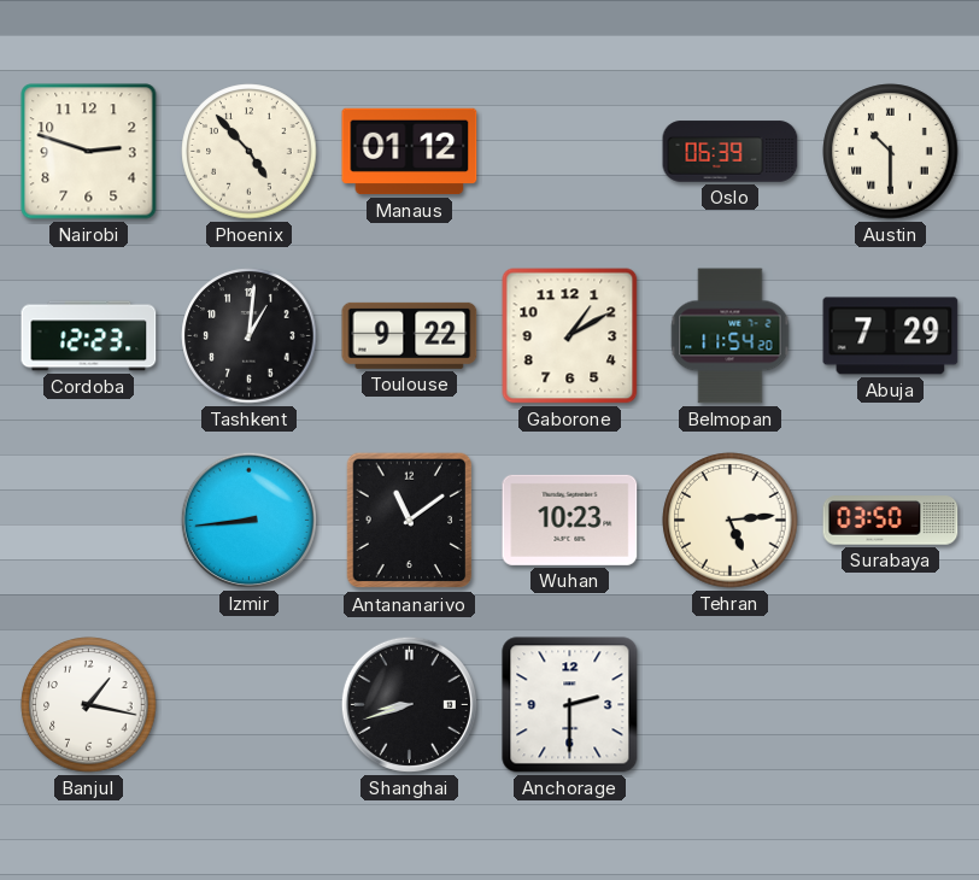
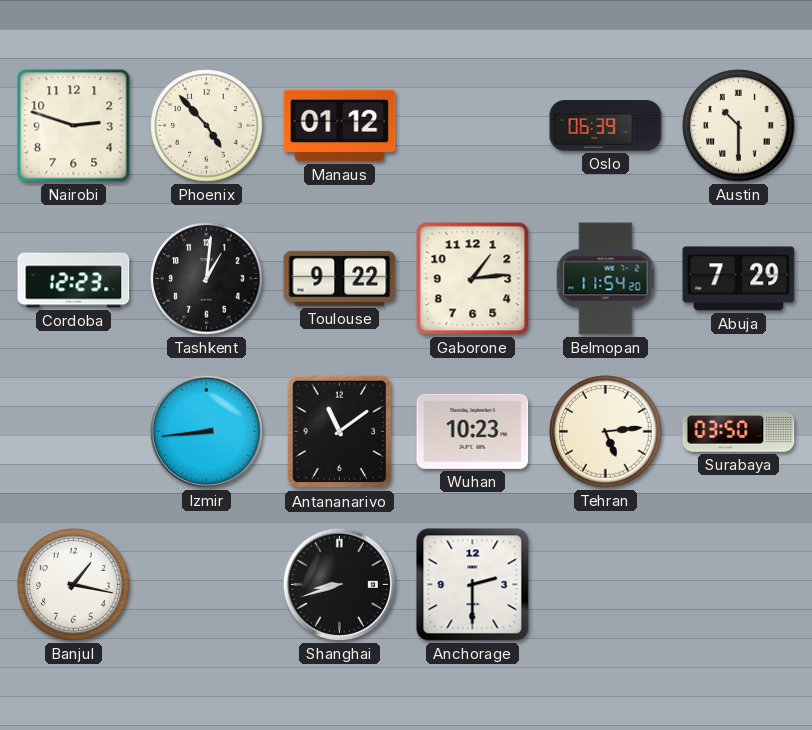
Gaborone: 1:10 -> 1:14 (473, 279)
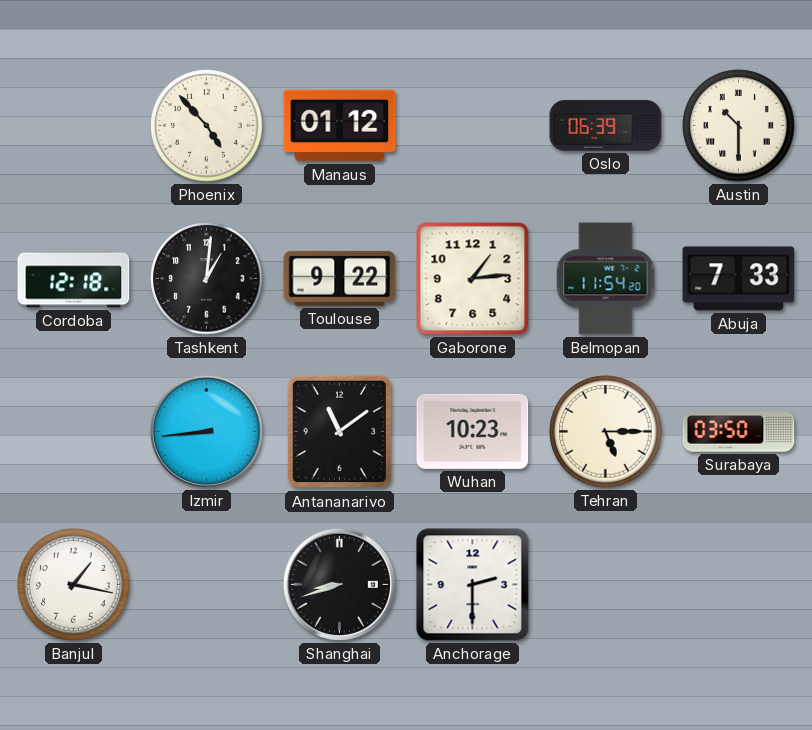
Nairobi: 2:48 -> none (74, 126)
Cordoba: 12:23 -> 12:18 (74, 279)
Abuja: 7:29 -> 7:33 (739, 279)
Tehran: 5:14 -> 5:15 (606, 432)
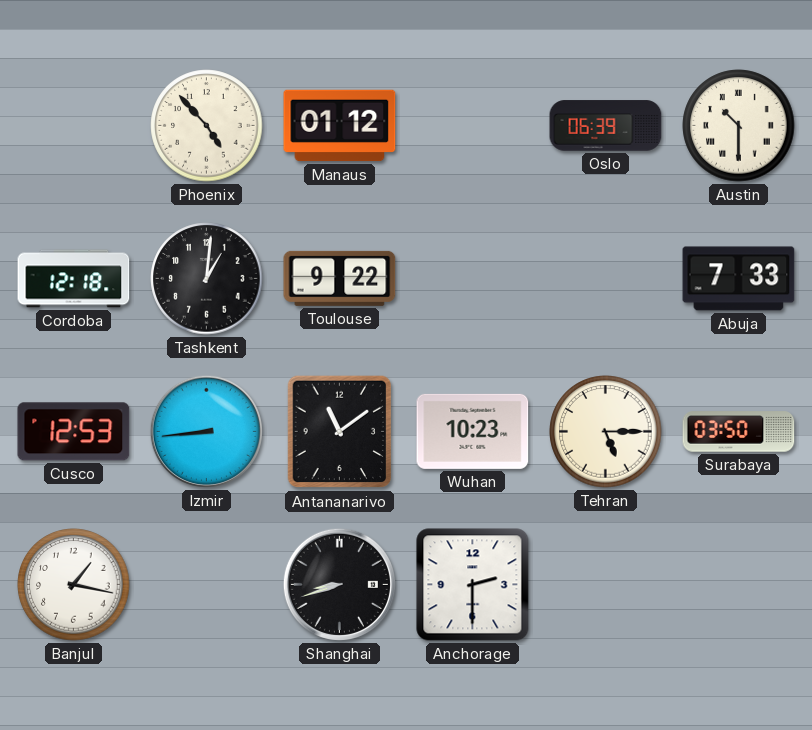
Gaborone: 1:14 -> none (473, 279)
Belmopan: 11:54 -> none (606, 279)
Cusco: none -> 12:53 (74, 432)
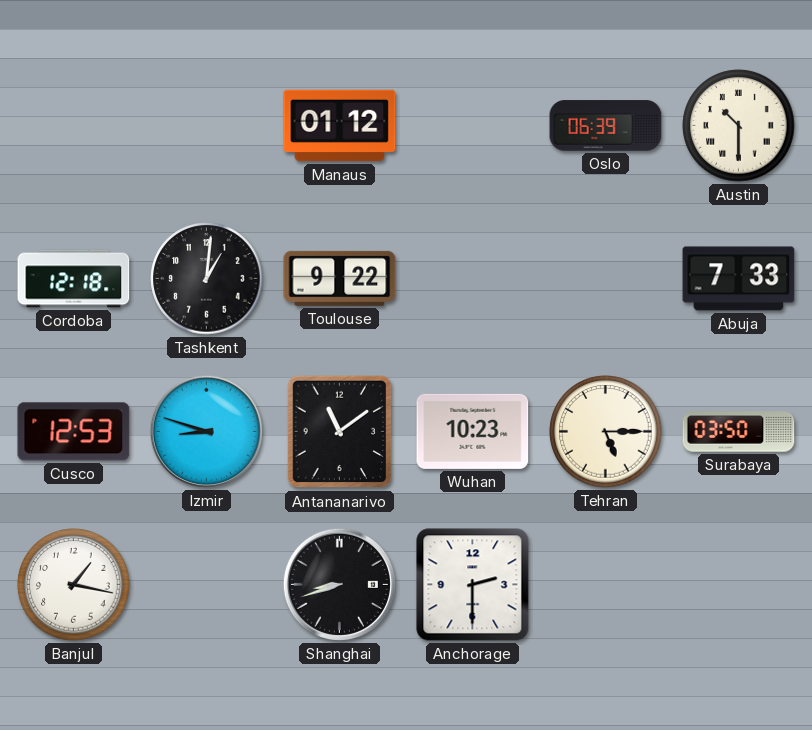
Phoenix: 4:53 -> none (207, 126)
Izmir: 8:44 -> 8:48 (206, 431)
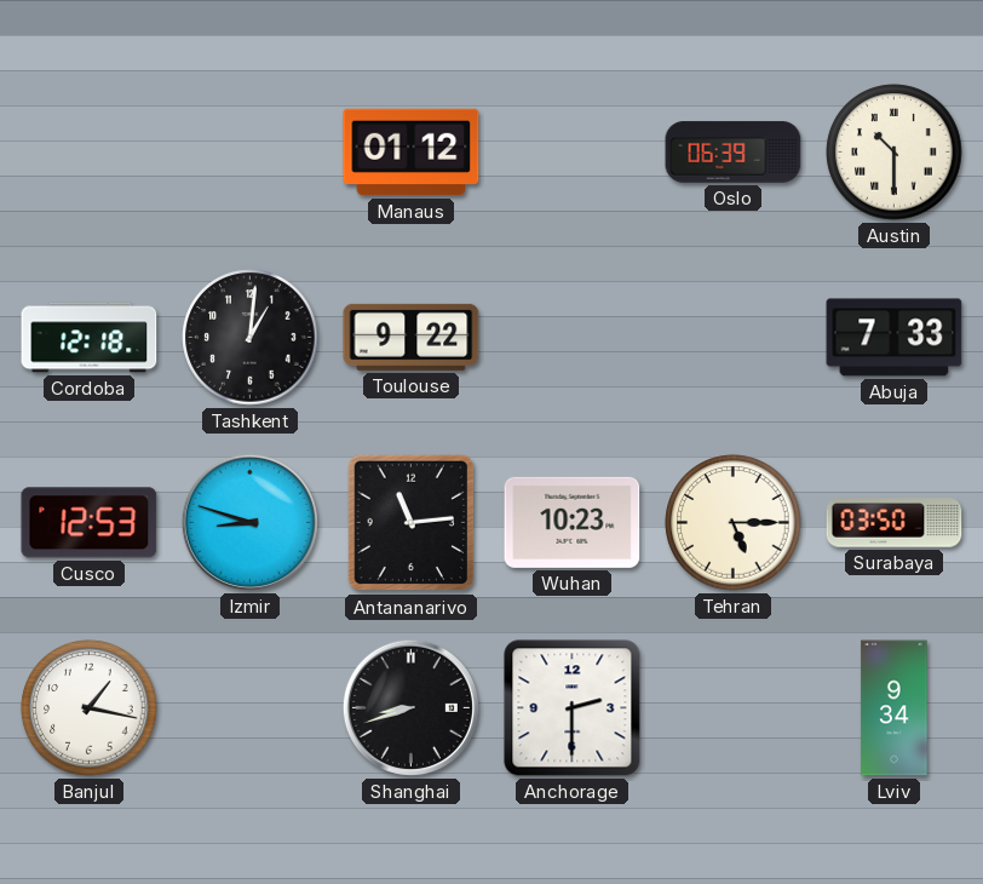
Antananarivo: 11:09 -> 11:14 (412, 523)
Lviv: none -> 9:34 (895, 708)
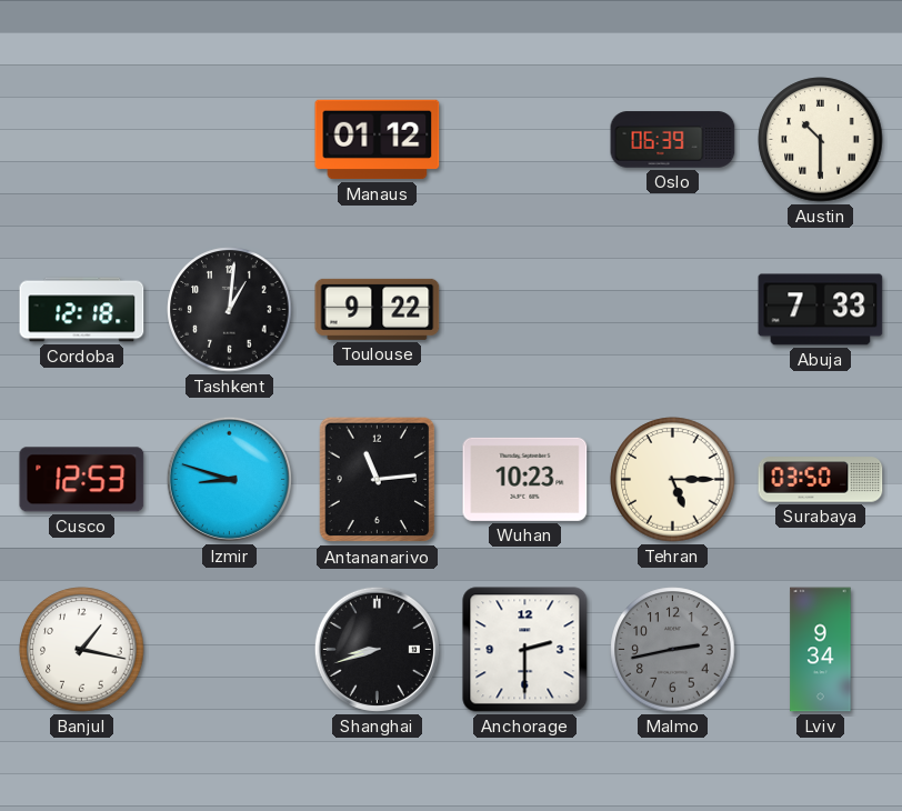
Malmo: none -> 2:43 (673, 650)
